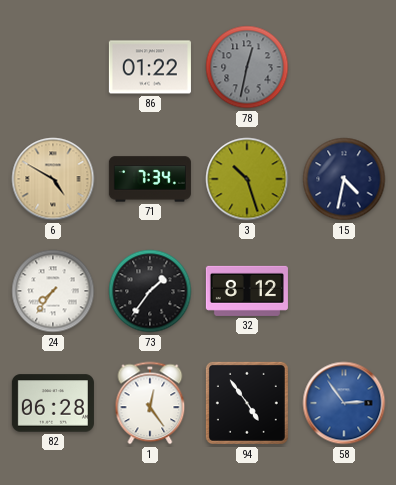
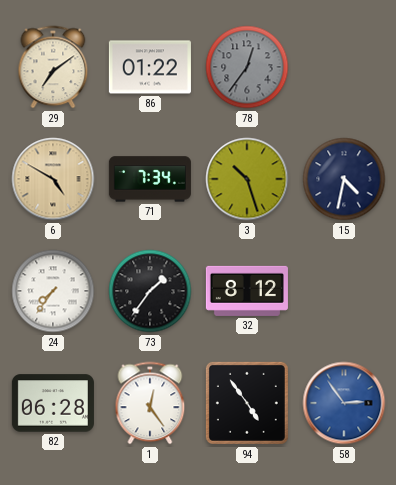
29: none -> 7:09 (53, 67)
78: 12:32 -> 12:36 (247, 67)
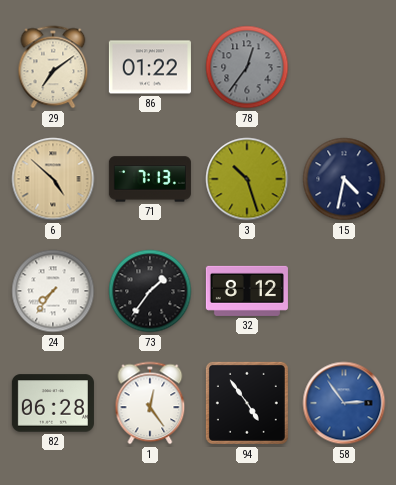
6: 4:50 -> 4:52 (53, 179)
71: 7:34 -> 7:13 (150, 179)
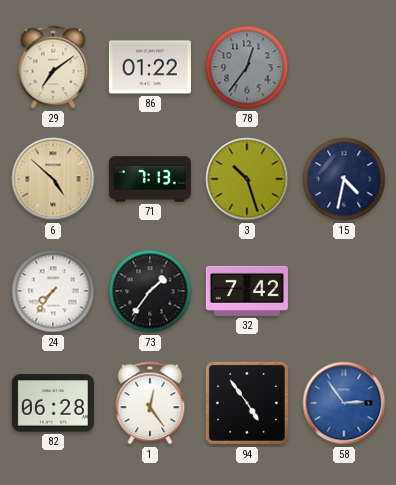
32: 8:12 -> 7:42 (247, 291)
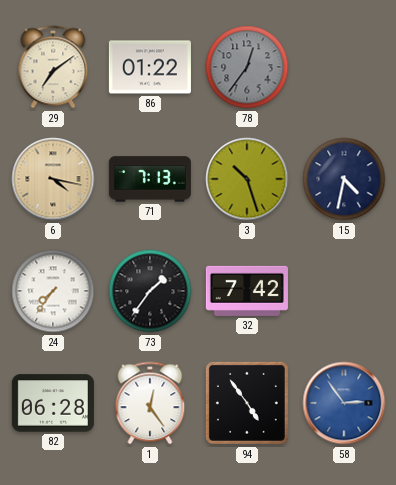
6: 4:52 -> 4:17 (53, 179)
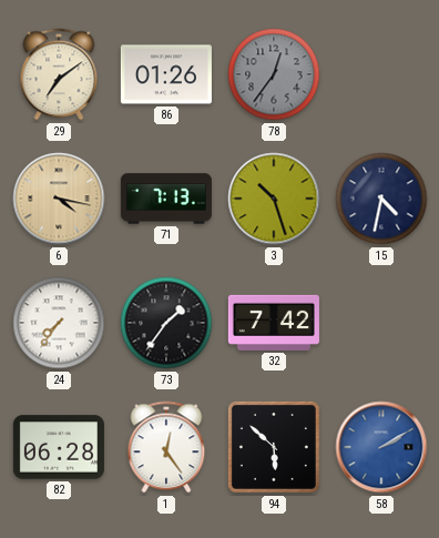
86: 01:22 -> 01:26 (166, 74)
94: 4:54 -> 5:52 (274, 447)
58: 2:54 -> 2:10 (381, 447)
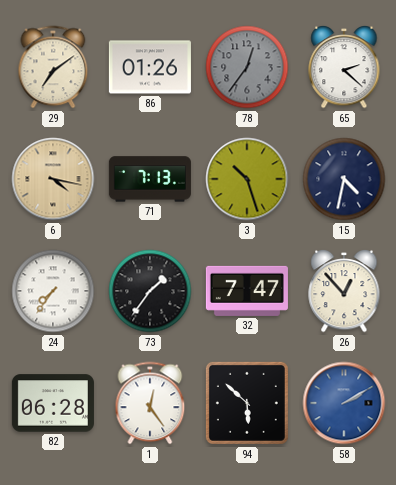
65: none -> 2:22 (344, 67)
32: 7:42 -> 7:47 (247, 291)
26: none -> 12:53 (344, 291)
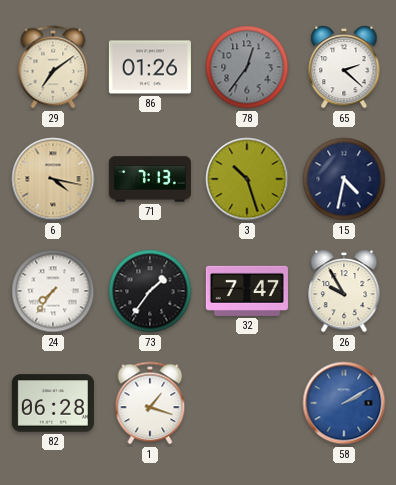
26: 12:53 -> 9:55 (344, 291)
1: 12:24 -> 1:18 (150, 403)
94: 5:52 -> none (247, 403)
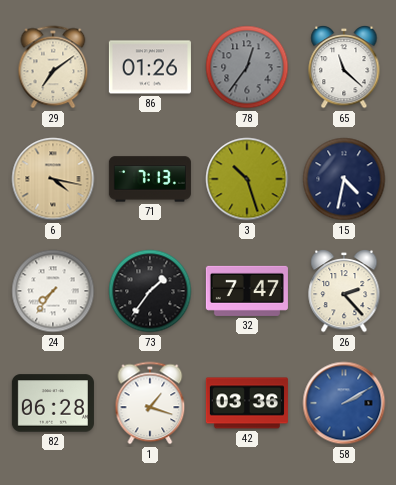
65: 2:22 -> 11:22 (344, 67)
26: 9:55 -> 2:23 (344, 291)
42: none -> 03:36 (247, 403)
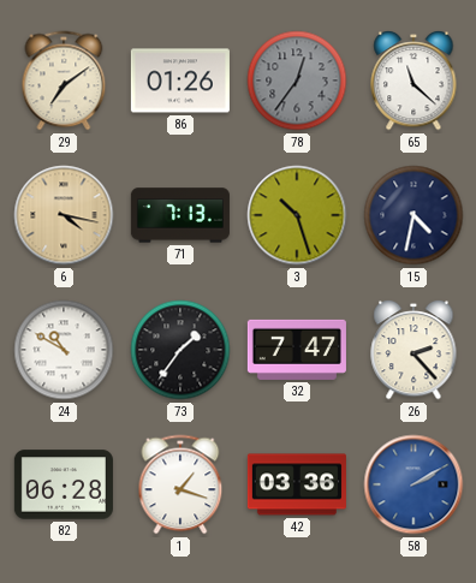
24: 7:36 -> 10:50 (64, 350)
